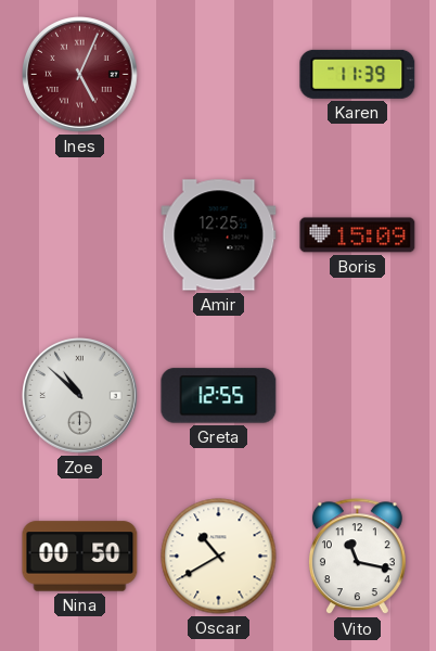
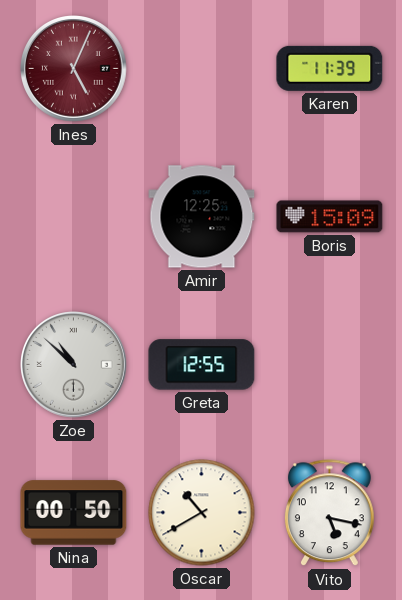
Vito: 11:17 -> 5:17 (329, 513)
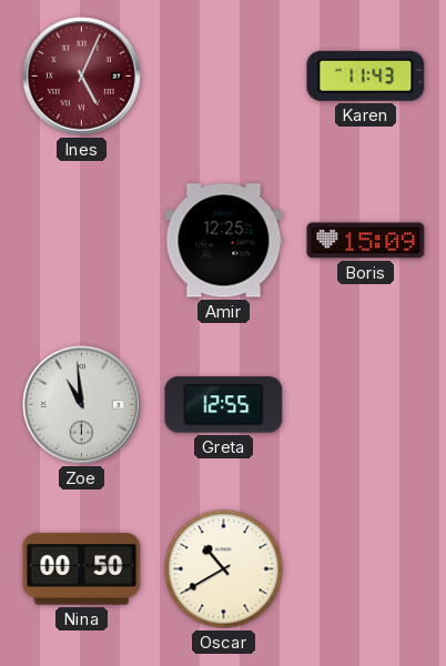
Karen: 11:39 -> 11:43 (366, 75)
Zoe: 10:52 -> 10:59 (82, 405)
Vito: 5:17 -> none (329, 513)
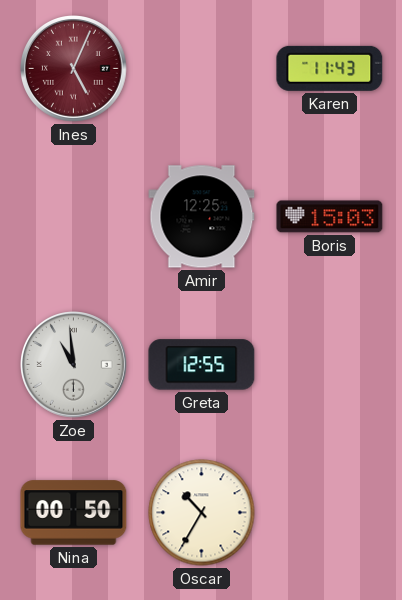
Boris: 15:09 -> 15:03 (330, 217)
Oscar: 10:40 -> 10:35 (202, 513)
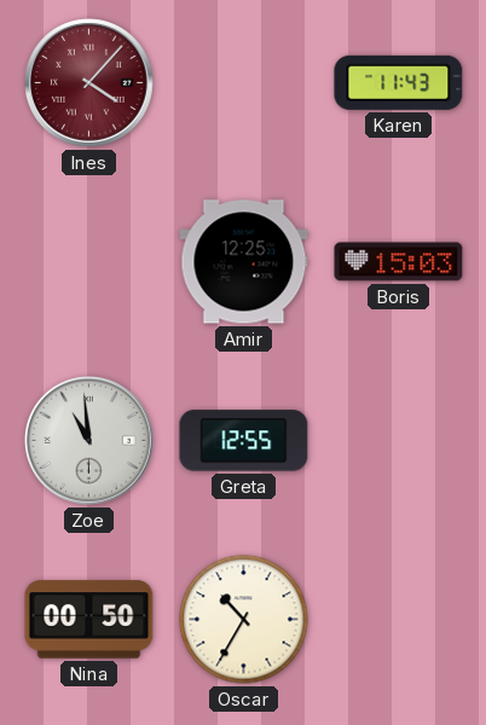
Ines: 5:04 -> 4:07 (89, 83)
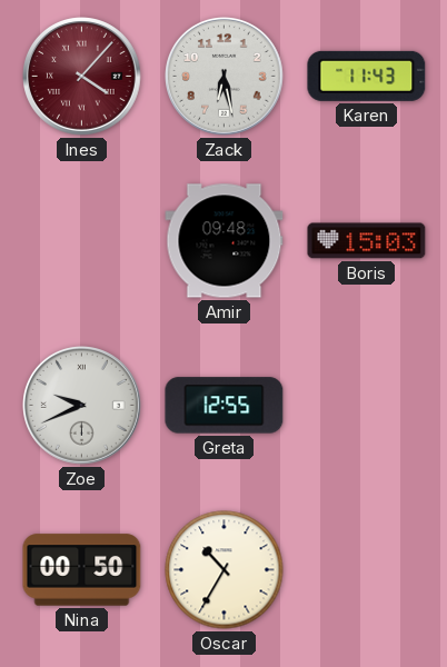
Zack: none -> 6:28 (225, 77)
Amir: 12:25 -> 09:48 (225, 241)
Zoe: 10:59 -> 9:41 (82, 406)
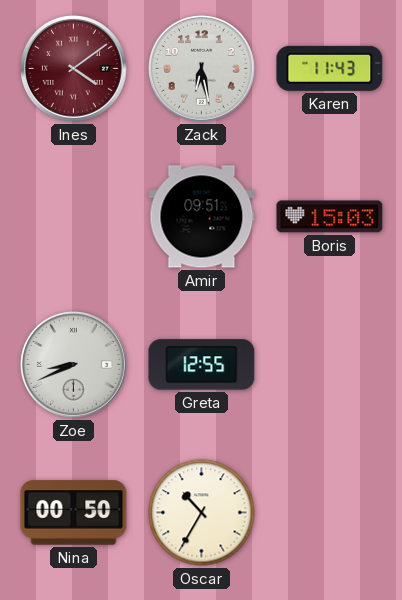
Ines: 4:07 -> 4:09 (74, 69)
Amir: 09:48 -> 09:51 (202, 217)
Zoe: 9:41 -> 8:41 (74, 365)
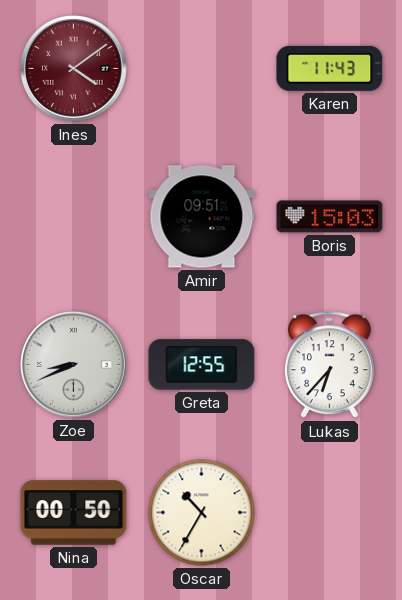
Zack: 6:28 -> none (202, 69)
Lukas: none -> 6:37 (329, 365)
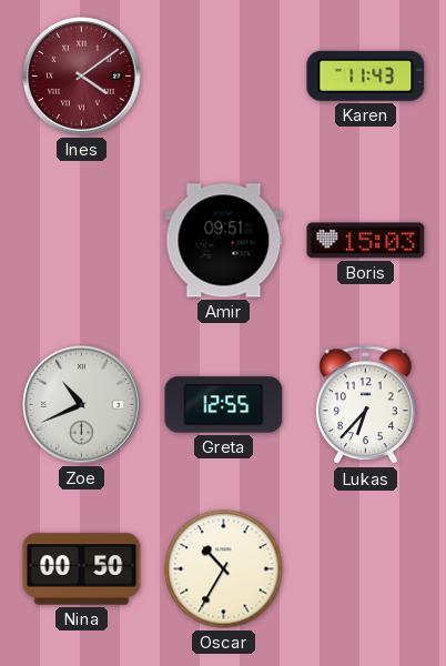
Zoe: 8:41 -> 10:41 (82, 405)
